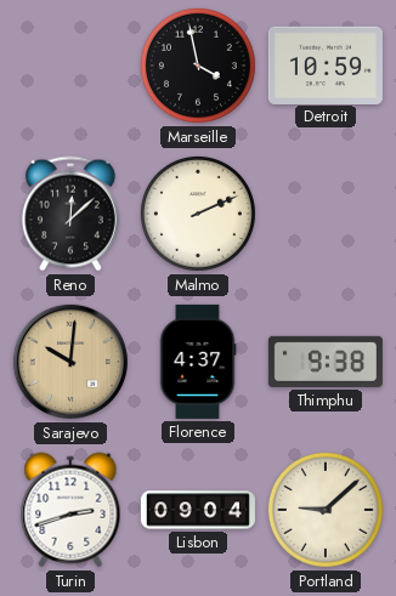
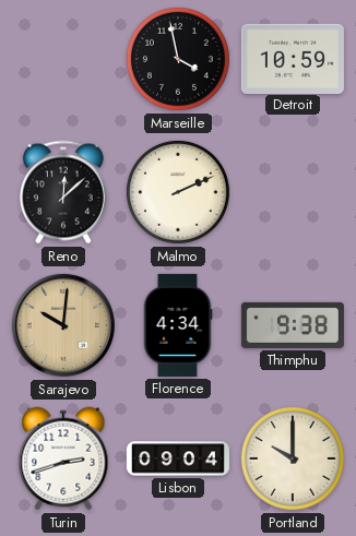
Florence: 4:37 -> 4:34 (178, 325)
Portland: 9:08 -> 10:00 (293, 458)
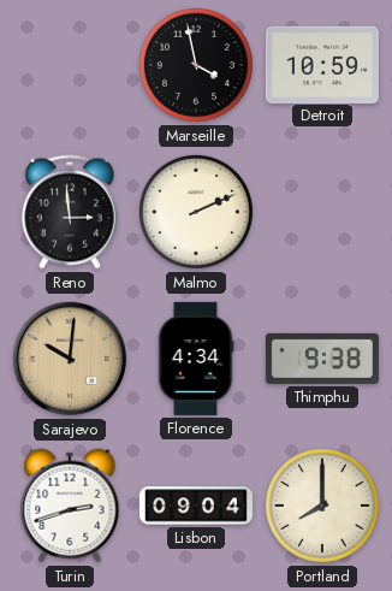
Reno: 12:08 -> 2:59 (70, 212)
Portland: 10:00 -> 8:00 (322, 506)
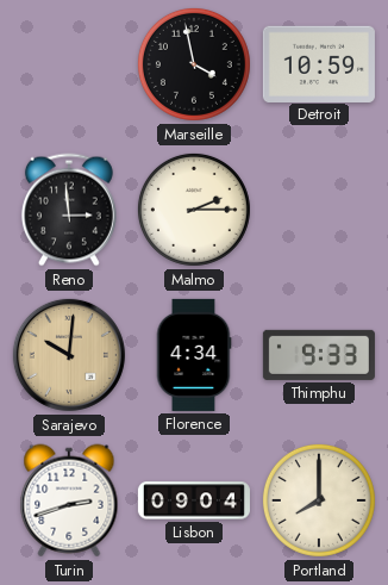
Malmo: 2:11 -> 2:15 (194, 210)
Thimphu: 9:38 -> 9:33 (319, 355)
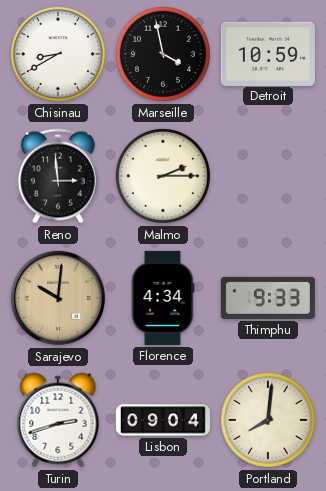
Chisinau: none -> 8:40 (58, 54)
Portland: 8:00 -> 8:01 (268, 420)
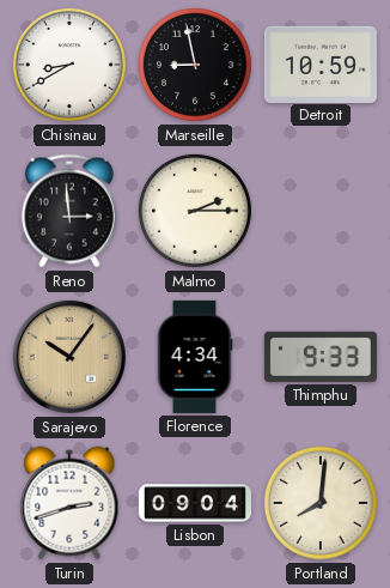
Marseille: 3:58 -> 8:58 (195, 65)
Sarajevo: 10:01 -> 10:06 (69, 357)
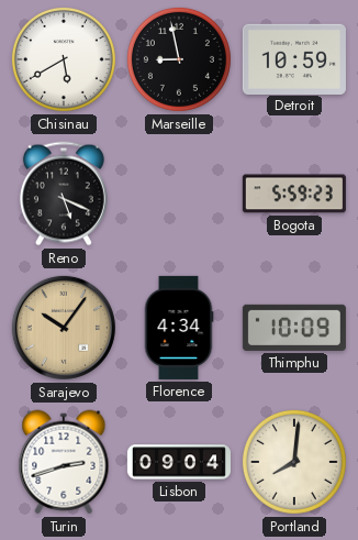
Chisinau: 8:40 -> 5:40 (64, 59)
Reno: 2:59 -> 5:19 (64, 194)
Malmo: 2:15 -> none (195, 211)
Bogota: none -> 5:59 (294, 194)
Thimphu: 9:33 -> 10:09 (294, 328)
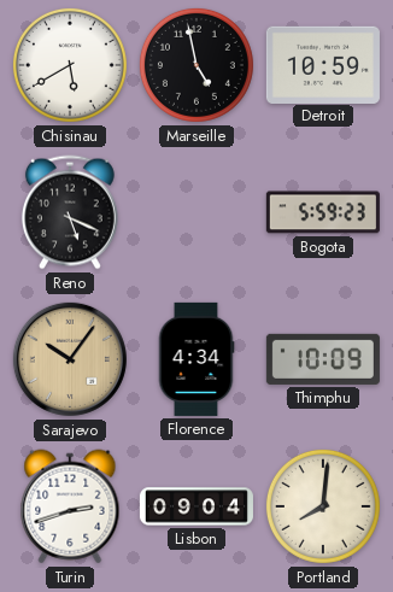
Marseille: 8:58 -> 4:58 (196, 65)
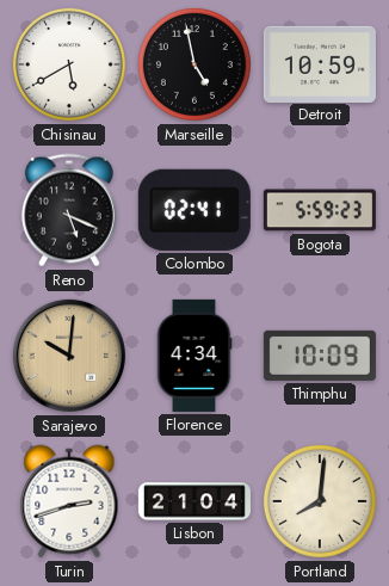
Colombo: none -> 02:41 (194, 210)
Sarajevo: 10:06 -> 10:01 (69, 356)
Lisbon: 09:04 -> 21:04 (194, 501)
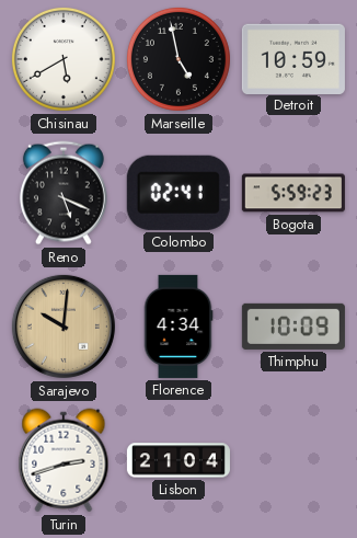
Portland: 8:01 -> none (320, 501)
